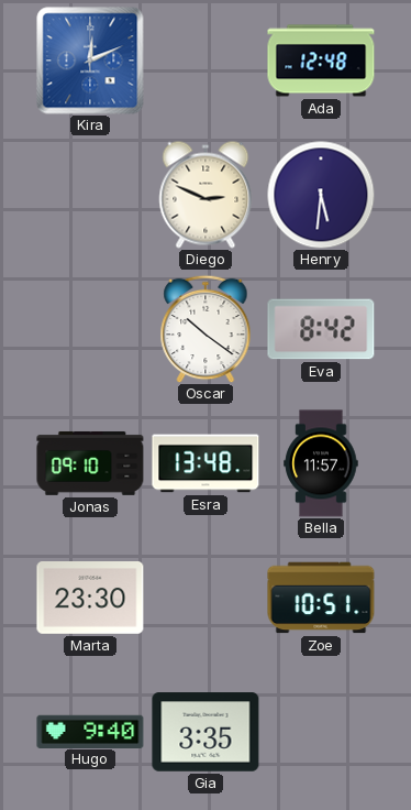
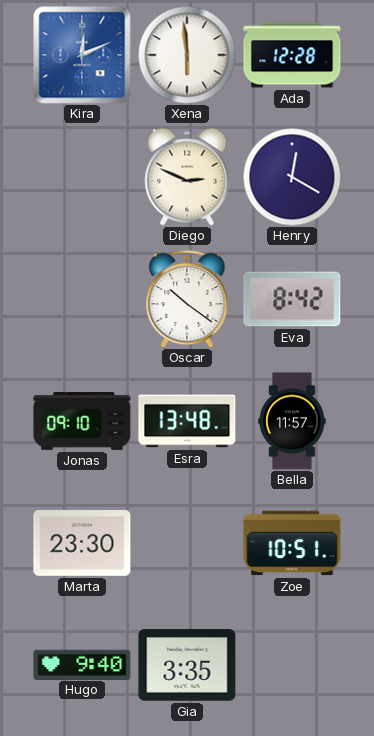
Xena: none -> 5:59 (187, 55)
Ada: 12:48 -> 12:28 (292, 55)
Henry: 5:31 -> 12:20 (292, 177)
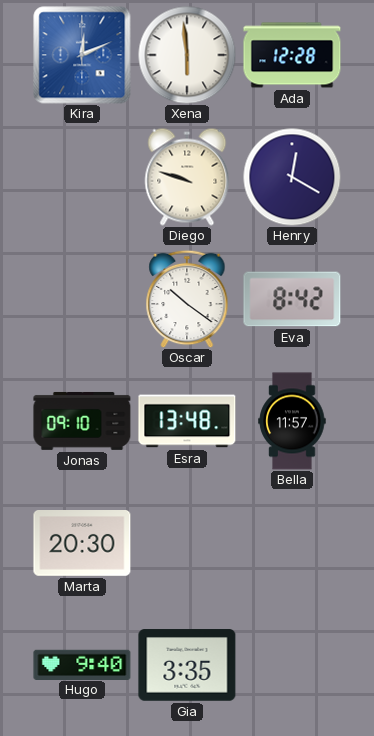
Diego: 2:49 -> 9:48 (187, 177)
Marta: 23:30 -> 20:30 (82, 544)
Zoe: 10:51 -> none (292, 543)
